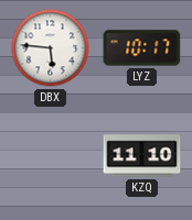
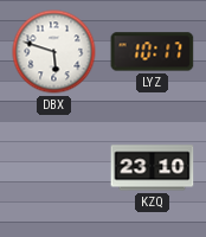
DBX: 5:46 -> 5:48 (54, 52)
KZQ: 11:10 -> 23:10 (153, 168)
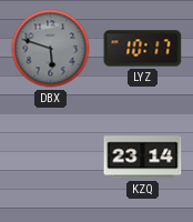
DBX dial: white -> grey (51, 49)
KZQ: 23:10 -> 23:14 (143, 158)
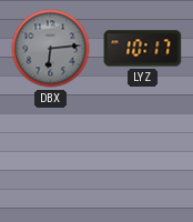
DBX: 5:48 -> 6:14 (51, 49)
KZQ: 23:14 -> none (143, 158)
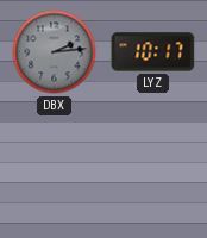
DBX: 6:14 -> 2:14 (55, 52)
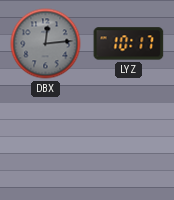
DBX: 2:14 -> 12:14 (46, 44)
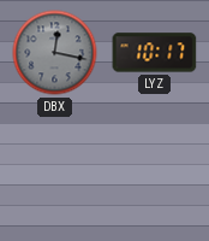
DBX: 12:14 -> 12:17 (55, 53)
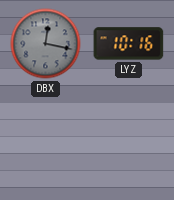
LYZ: 10:17 -> 10:16 (129, 44)
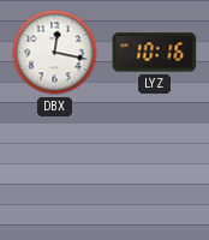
DBX dial: grey -> white (55, 53)
